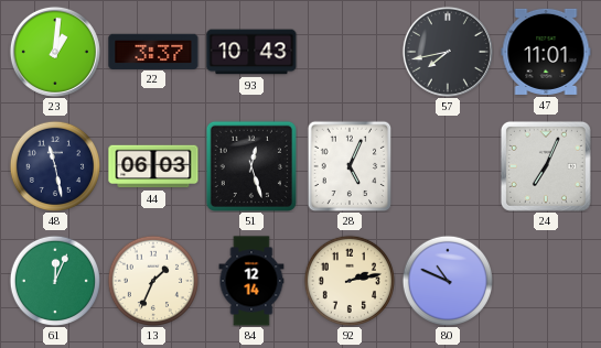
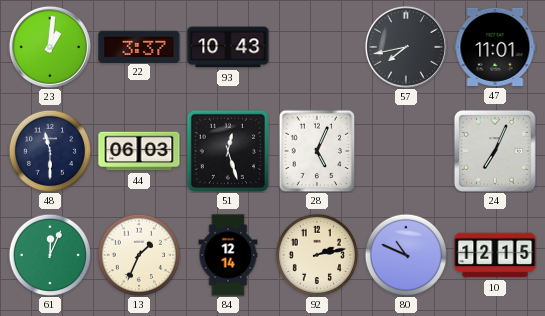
48: 11:28 -> 11:30 (49, 150)
10: none -> 12:15 (495, 255)
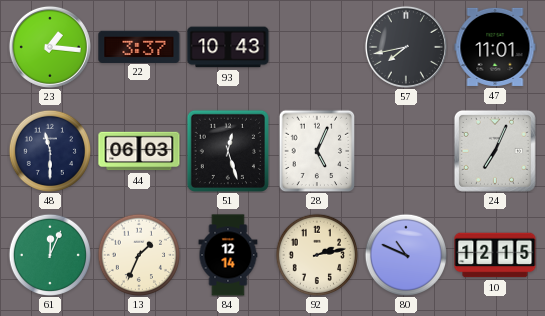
23: 1:01 -> 1:16 (50, 47)
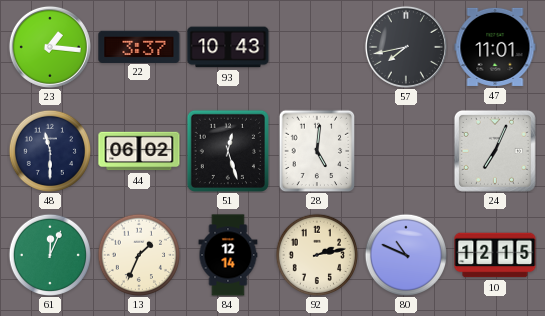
44: 06:03 -> 06:02 (139, 151)
28: 5:04 -> 5:01 (317, 151)
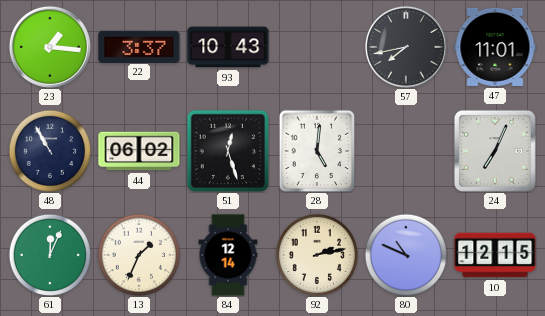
48: 11:30 -> 10:55 (49, 150)
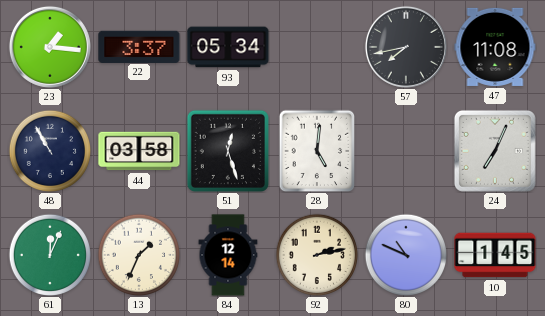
93: 10:43 -> 05:34 (228, 47)
47: 11:01 -> 11:08 (495, 47)
44: 06:02 -> 03:58 (139, 151)
10: 12:15 -> 1:45 (495, 255)
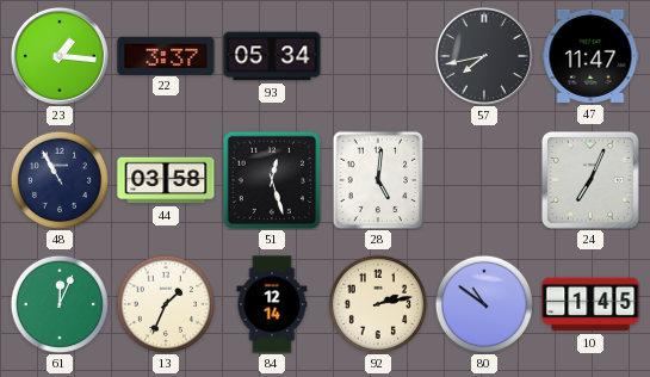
47: 11:08 -> 11:47 (590, 56)
80: 10:49 -> 10:51 (483, 303)
